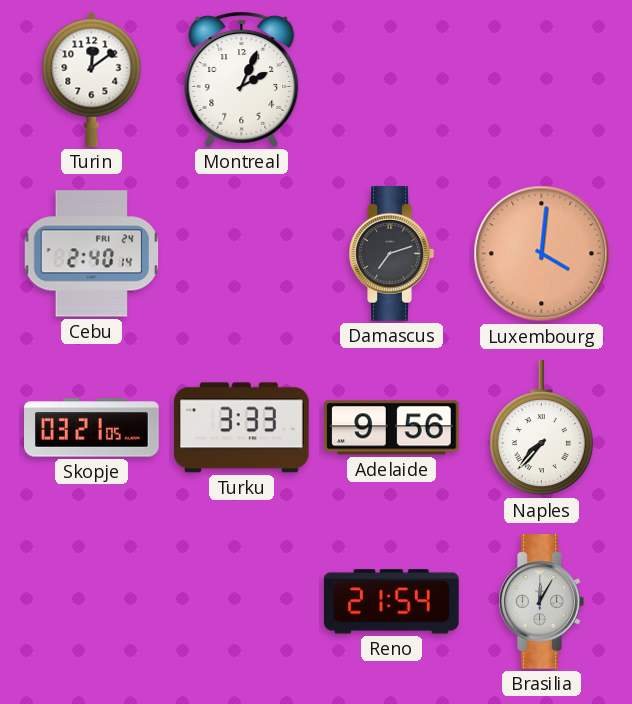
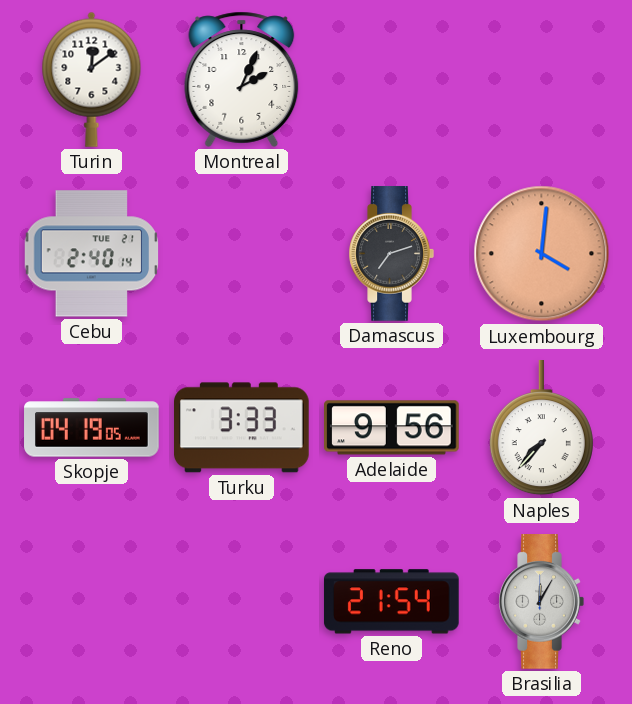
Cebu date: FRI 24 -> TUE 21 (92, 254)
Skopje: 03:21 -> 04:19 (92, 428)
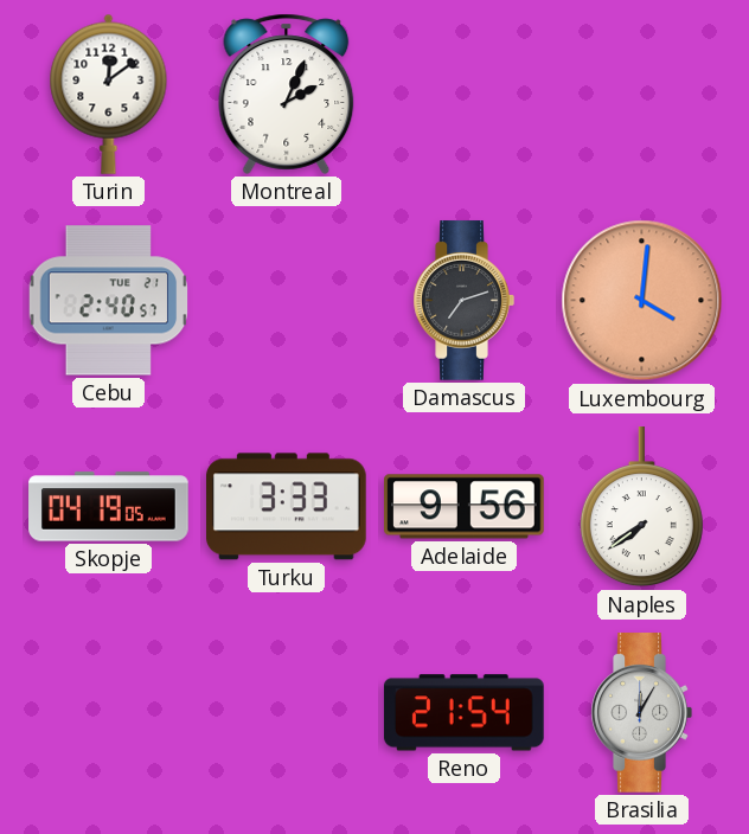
Cebu: 2:40:14 -> 2:40:57 (109, 301)
Naples: 7:37 -> 7:39 (641, 508)
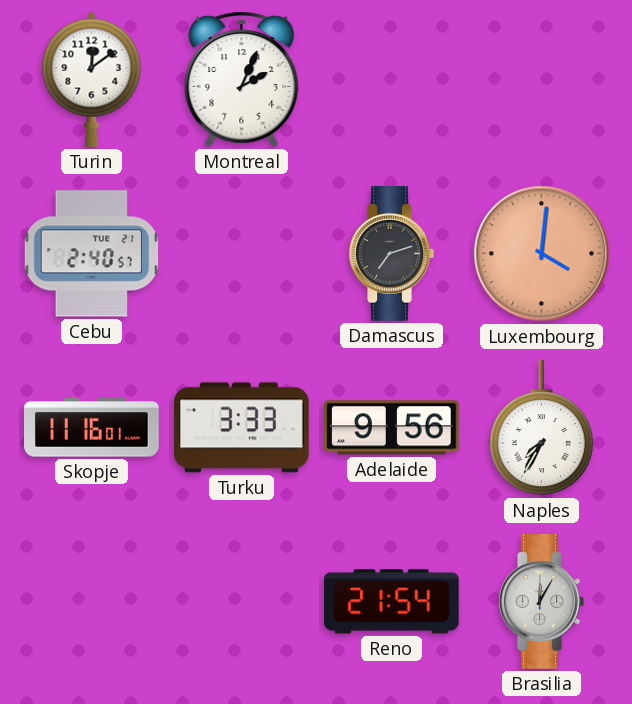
Skopje: 04:19 -> 11:16 (92, 428)
Naples: 7:39 -> 7:35 (541, 429)
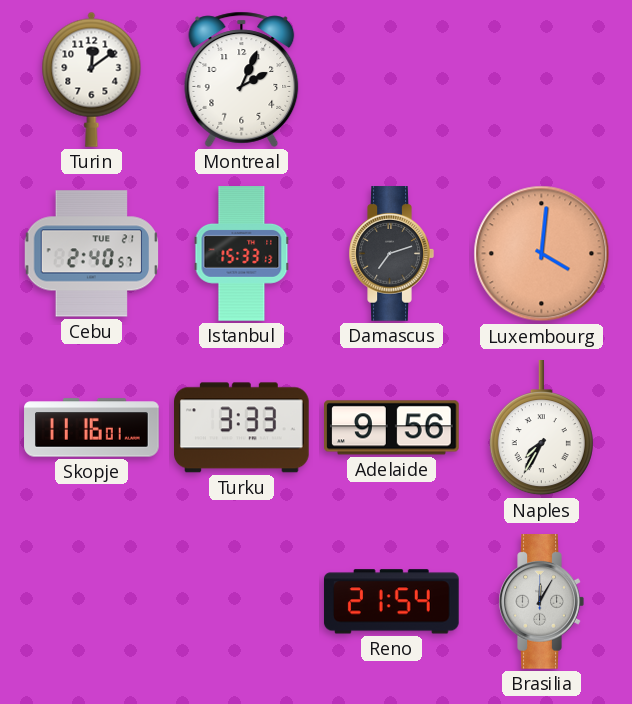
Istanbul: none -> 15:33 (242, 254)
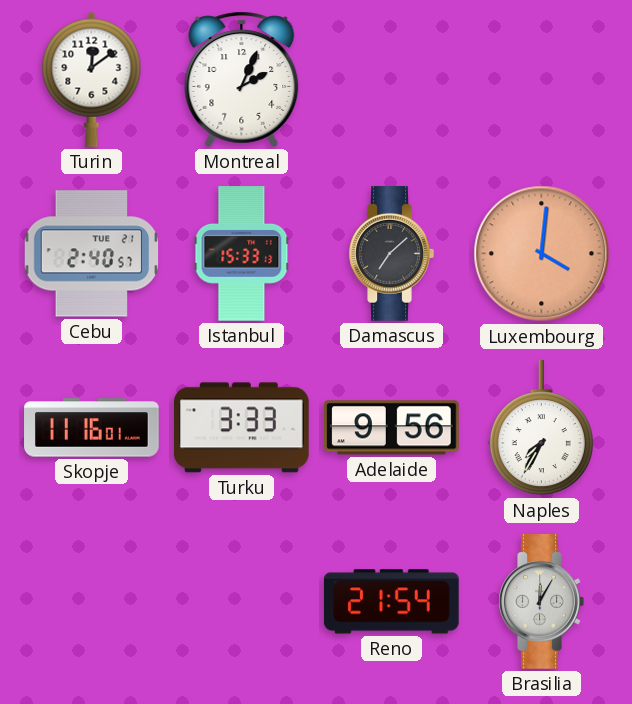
Damascus: 7:12 -> 7:08 (391, 254)
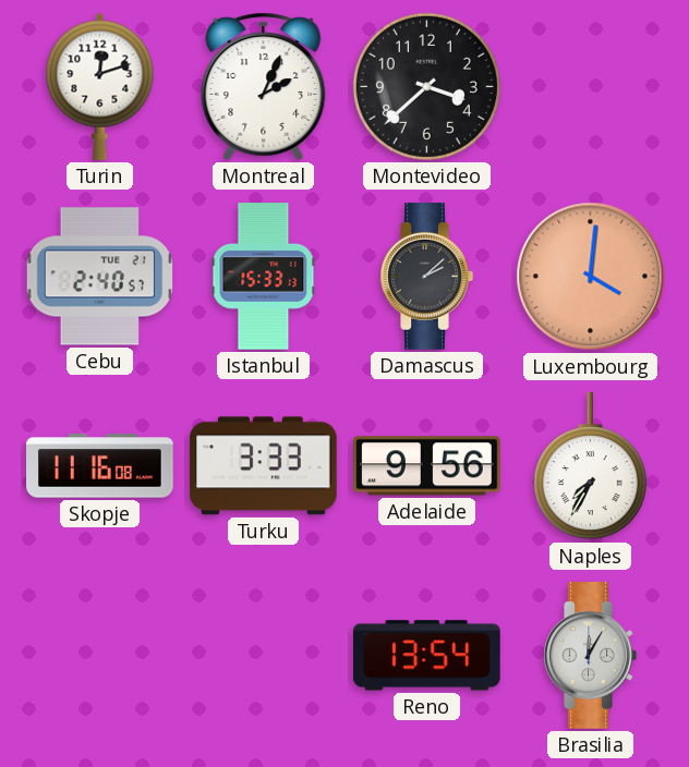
Turin: 12:09 -> 12:12 (100, 86)
Montevideo: none -> 3:38 (426, 86)
Damascus: 7:08 -> 2:08 (426, 277)
Skopje: 11:16:01 -> 11:16:08 (100, 466)
Reno: 21:54 -> 13:54 (426, 656)
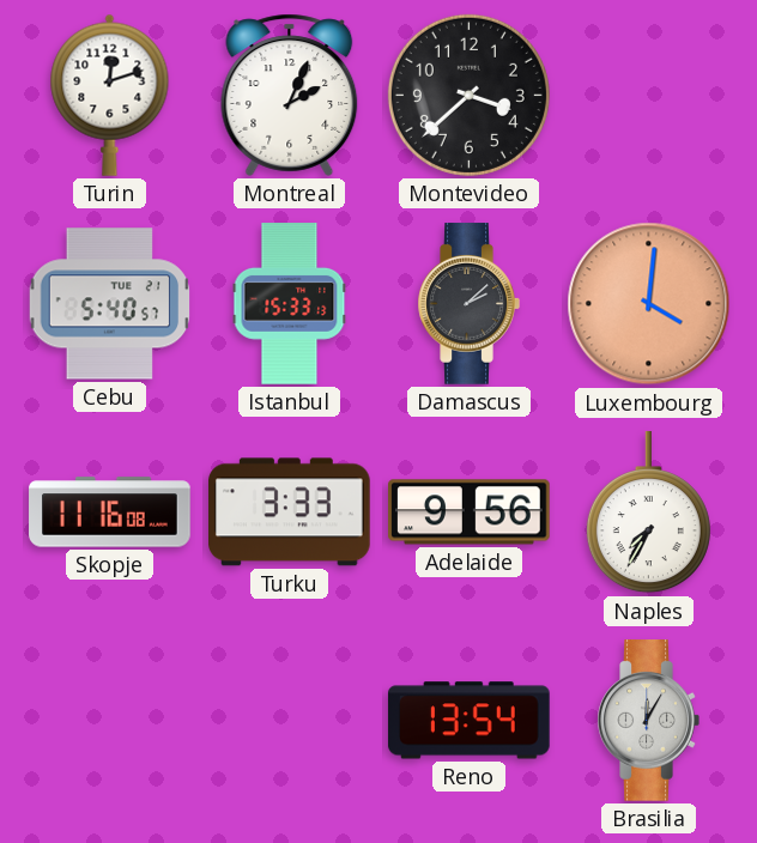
Cebu: 2:40 -> 5:40 (110, 304)
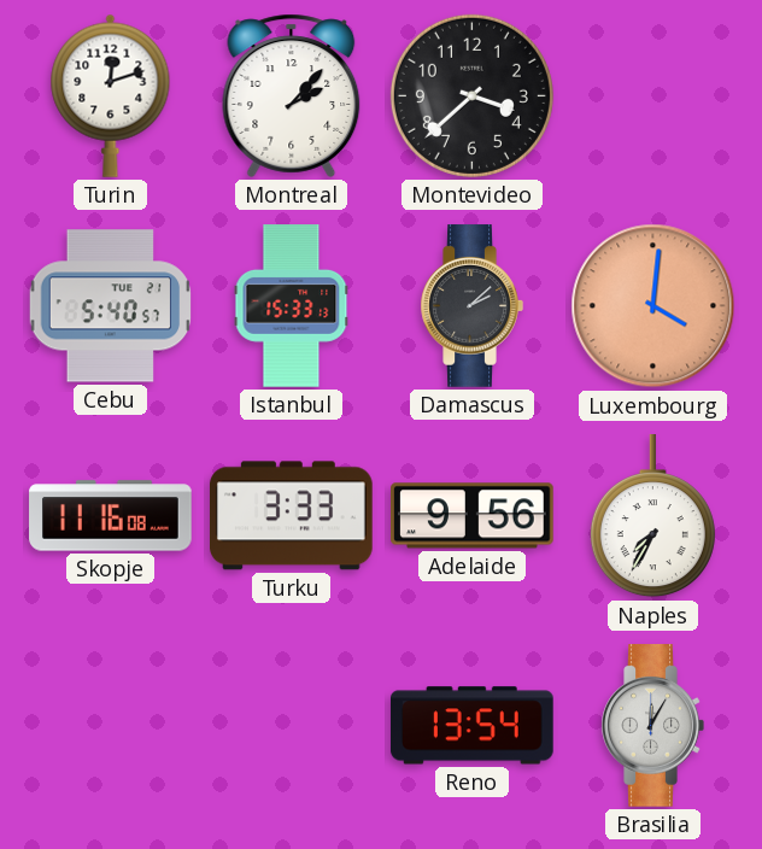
Montreal: 2:04 -> 2:07 (292, 95)
